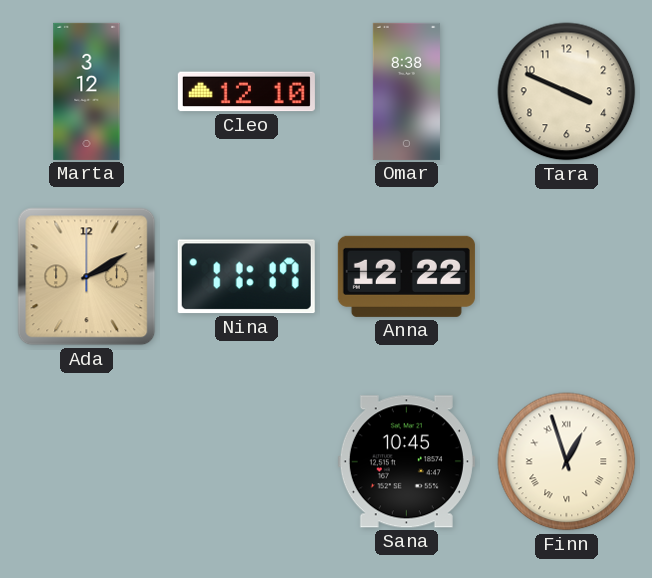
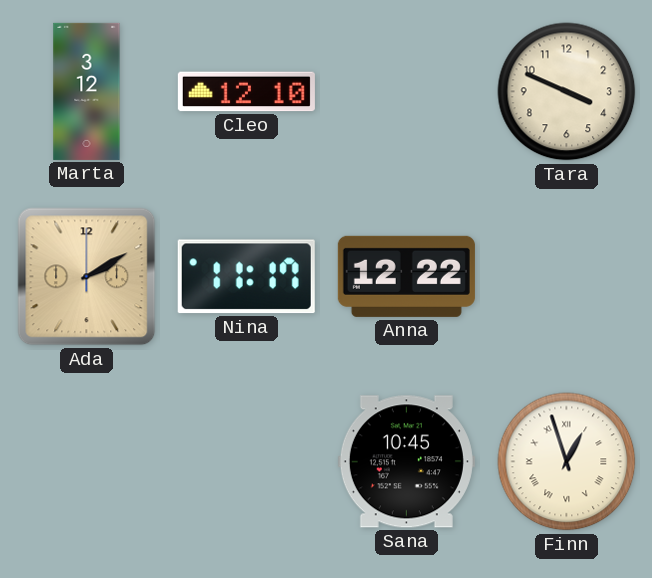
Omar: 8:38 -> none (406, 91)
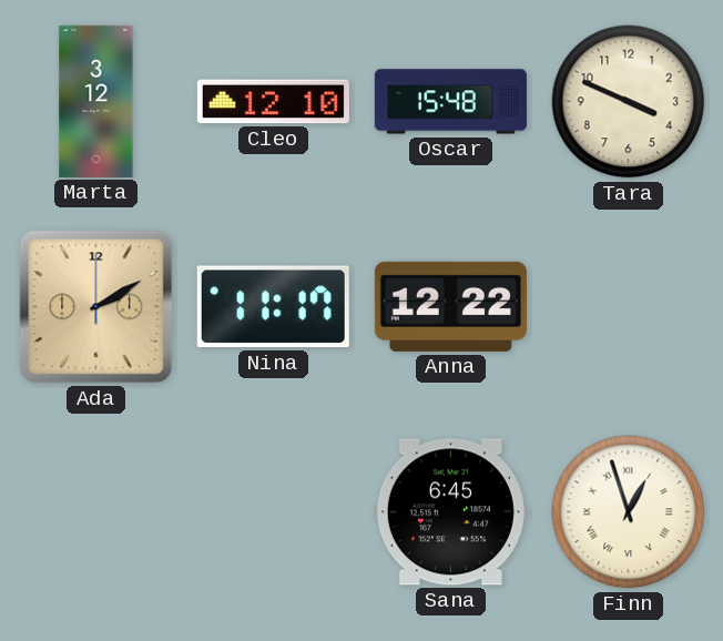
Oscar: none -> 15:48 (450, 102)
Sana: 10:45 -> 6:45 (450, 512)
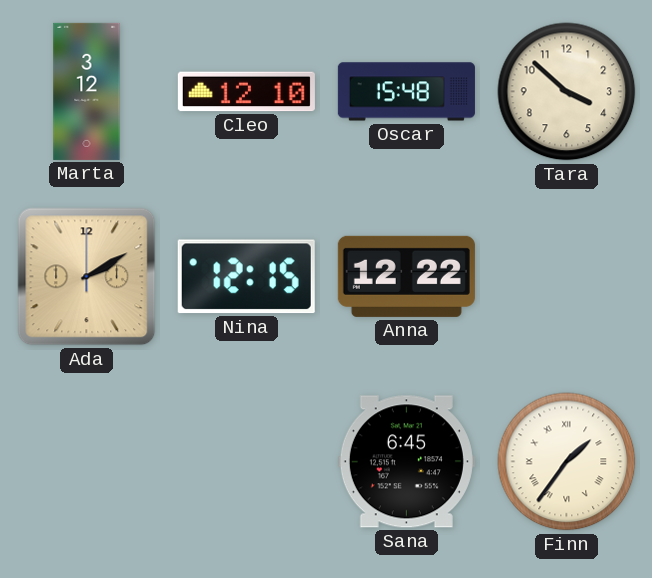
Tara: 3:49 -> 3:52 (567, 92)
Nina: 11:17 -> 12:15 (246, 277)
Finn: 12:57 -> 1:36 (567, 462)
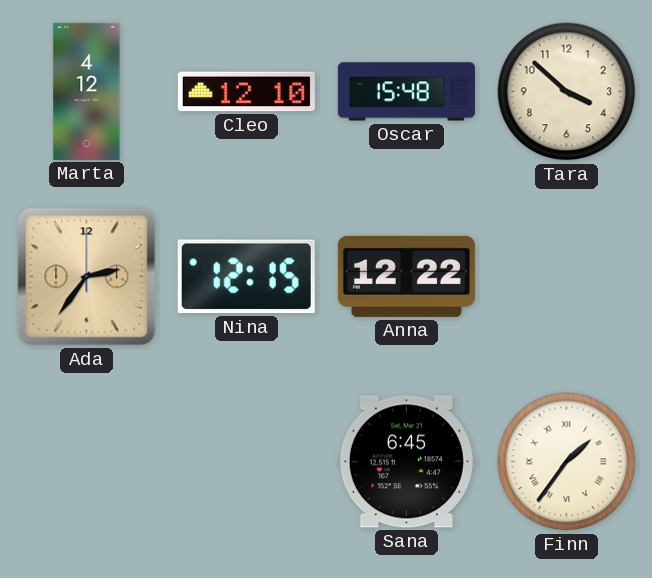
Marta: 3:12 -> 4:12 (87, 91)
Ada: 2:10 -> 2:36 (87, 277)
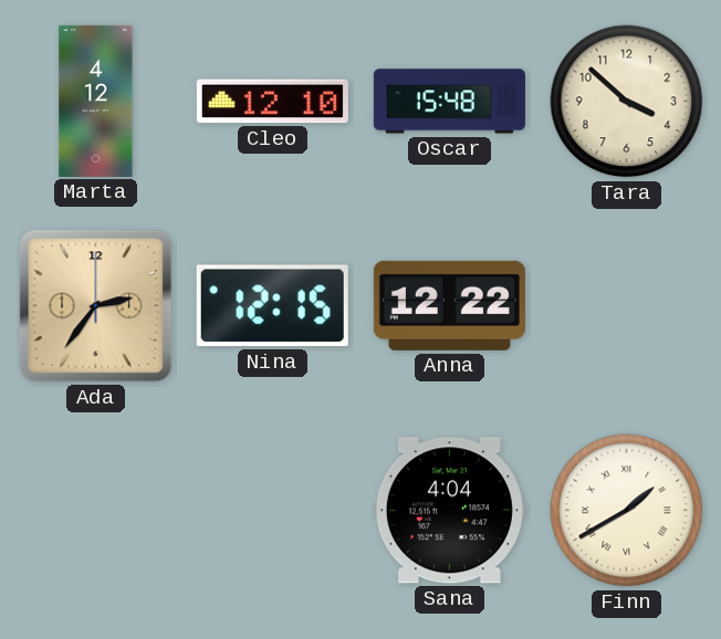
Sana: 6:45 -> 4:04 (449, 511)
Finn: 1:36 -> 1:40 (627, 511)
